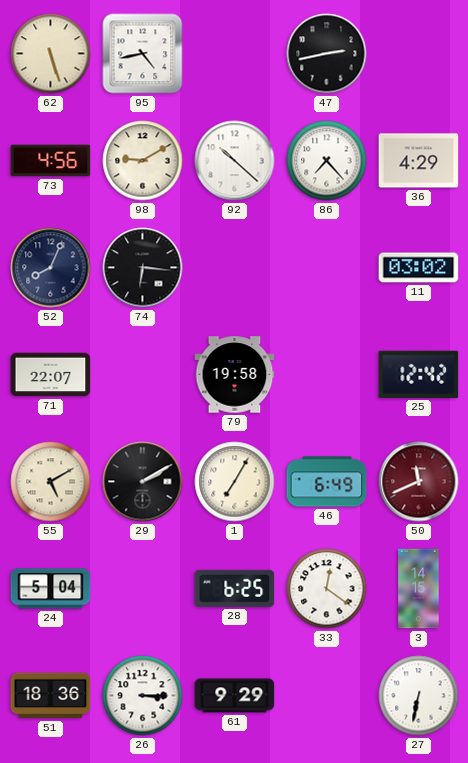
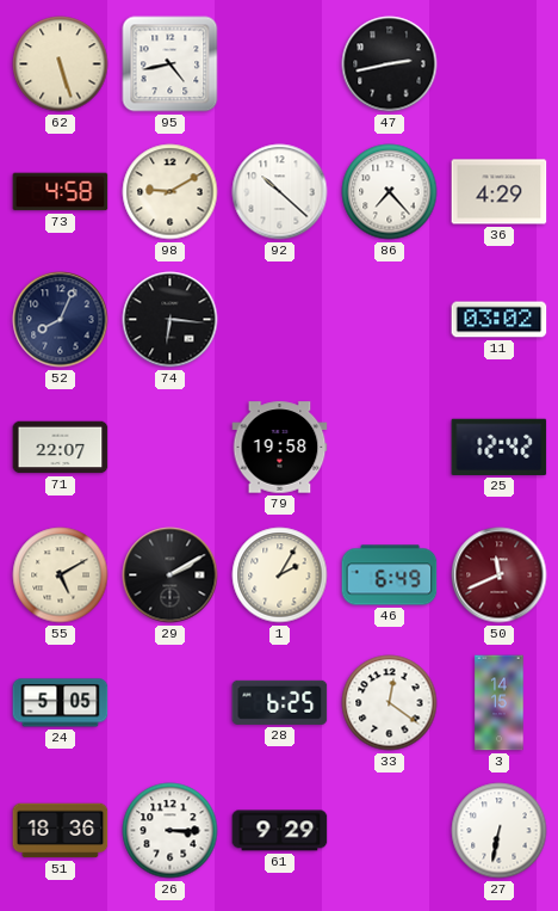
73: 4:56 -> 4:58 (61, 192)
1: 7:05 -> 2:05 (280, 575)
24: 5:04 -> 5:05 (61, 703)
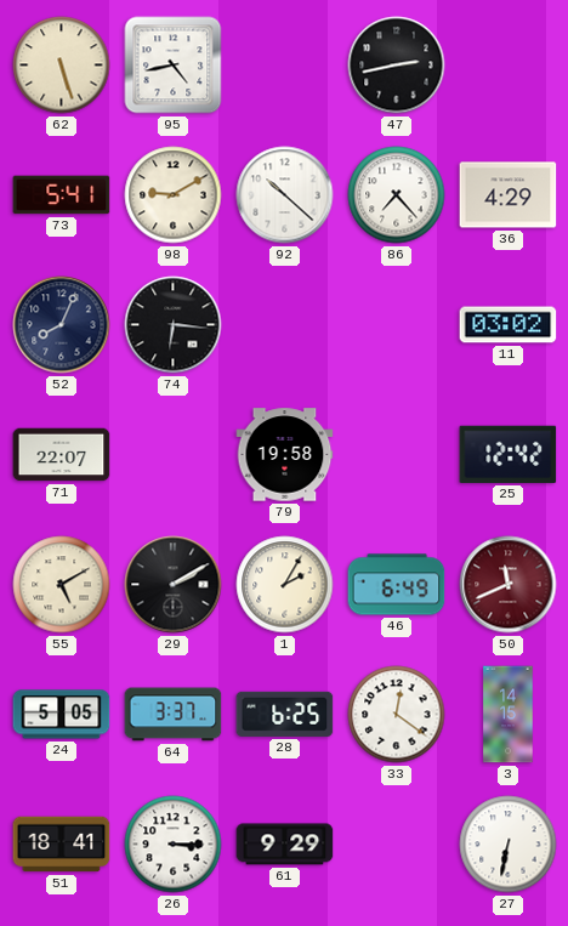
73: 4:58 -> 5:41 (62, 195)
64: none -> 3:37 (174, 715)
51: 18:36 -> 18:41 (62, 845)
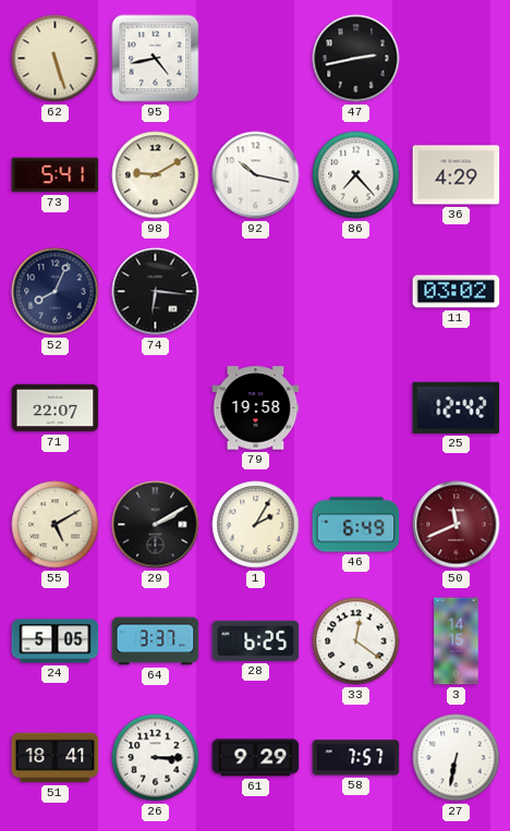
92: 10:22 -> 10:17 (256, 175)
58: none -> 7:57 (356, 758)
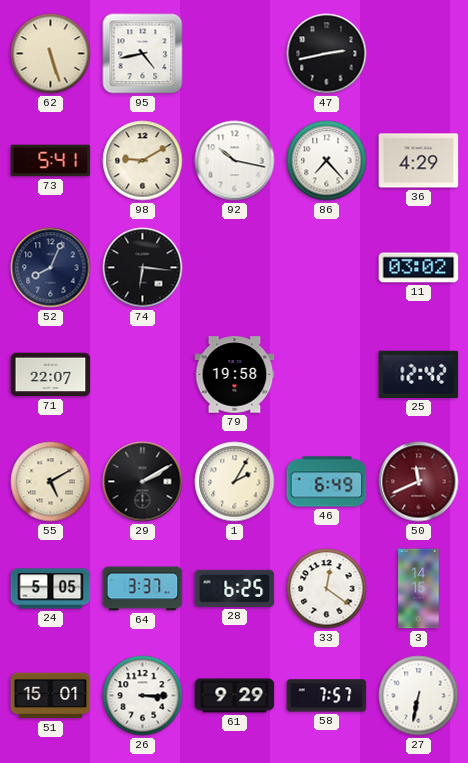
51: 18:41 -> 15:01 (51, 696)
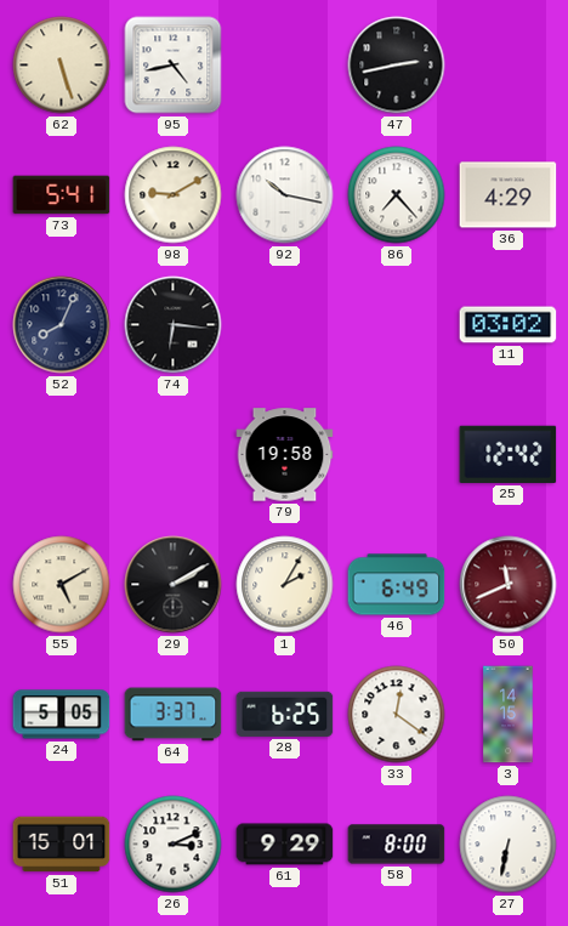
71: 22:07 -> none (51, 375)
26: 3:15 -> 3:11 (174, 845)
58: 7:57 -> 8:00 (397, 845)
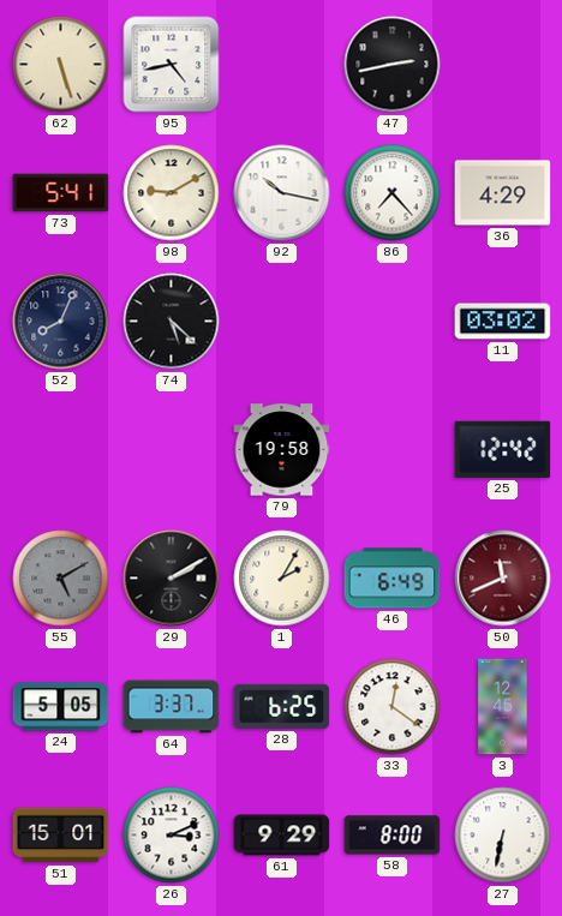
74: 6:16 -> 5:22 (172, 322)
55 dial: cream -> grey (61, 579)
3: 14:15 -> 12:45 (503, 707)
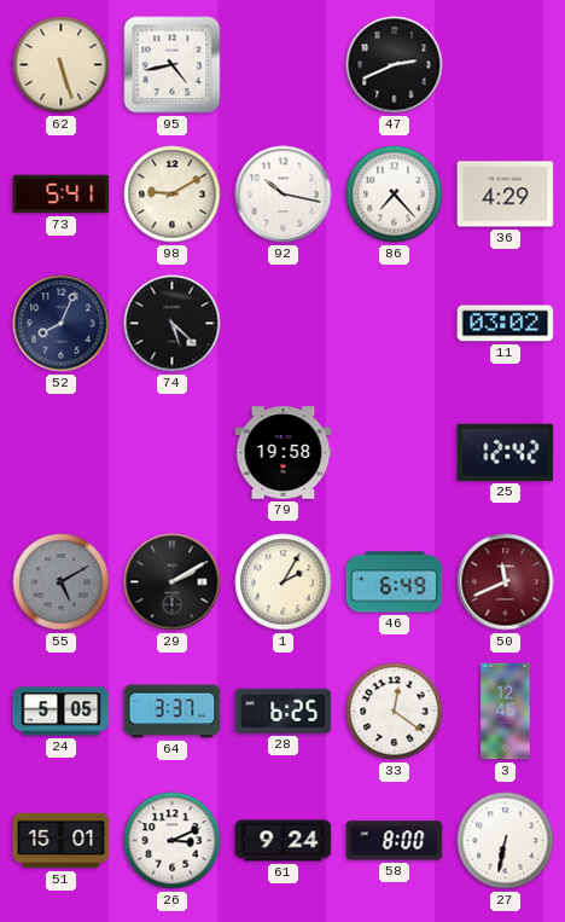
47: 2:43 -> 2:41 (395, 65)
61: 9:29 -> 9:24 (284, 841)
